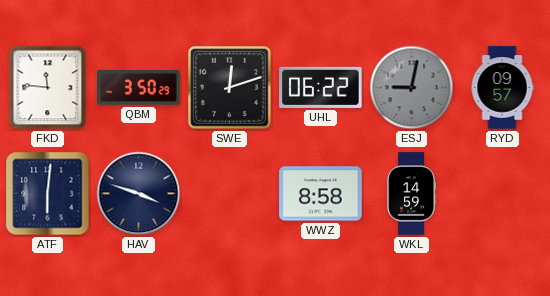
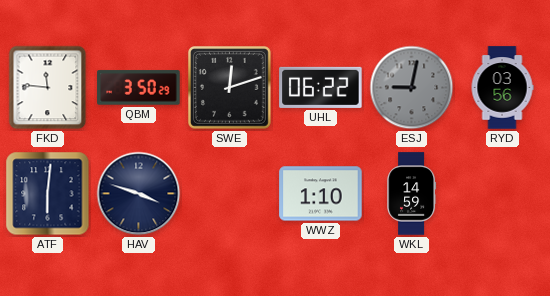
RYD: 09:57 -> 03:56 (502, 88)
WWZ: 8:58 -> 1:10 (321, 194)
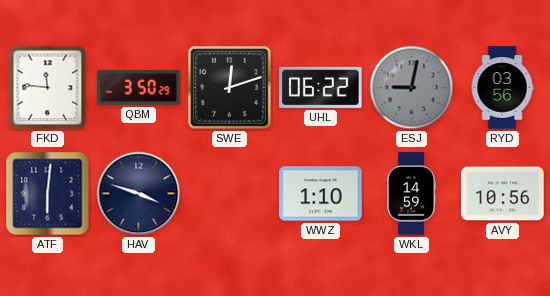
AVY: none -> 10:56 (503, 194)
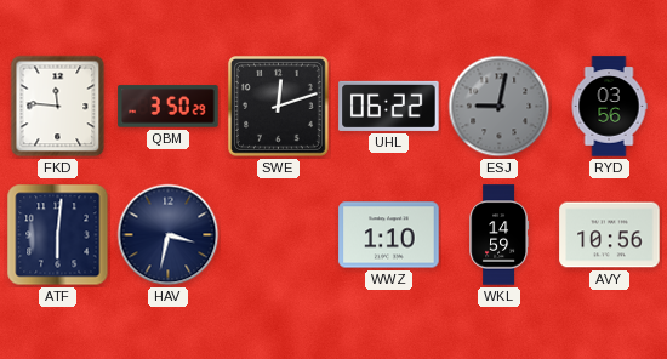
HAV: 3:48 -> 3:32 (169, 235)
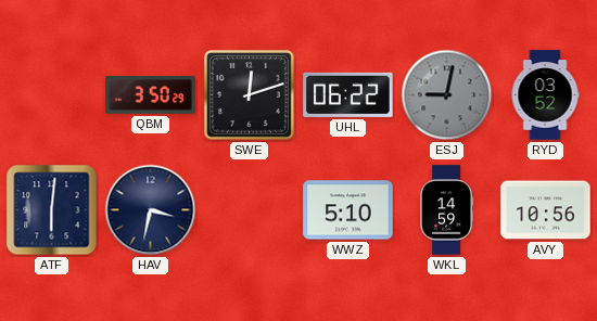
FKD: 11:46 -> none (58, 107)
RYD: 03:56 -> 03:52 (545, 95)
WWZ: 1:10 -> 5:10 (348, 210)
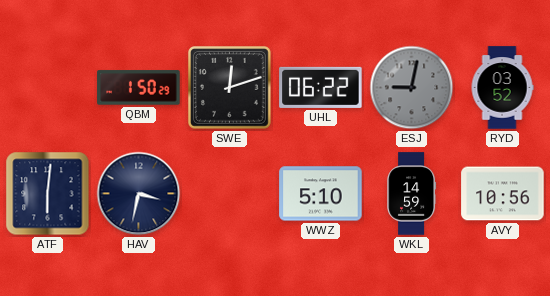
QBM: 3:50 -> 1:50 (139, 88)
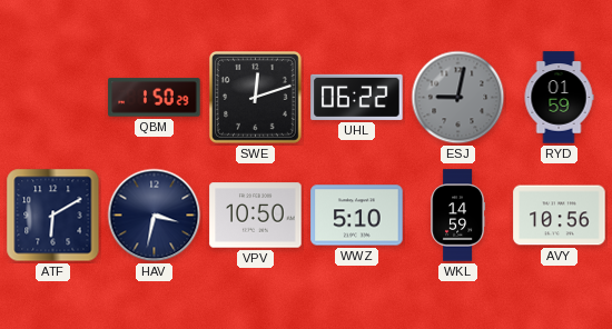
RYD: 03:52 -> 01:59 (559, 98)
ATF: 6:01 -> 6:10 (53, 216)
VPV: none -> 10:50 (256, 216)
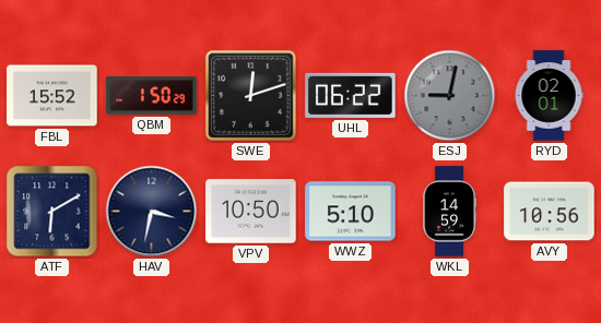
FBL: none -> 15:52 (52, 96)
RYD: 01:59 -> 02:01 (549, 96)
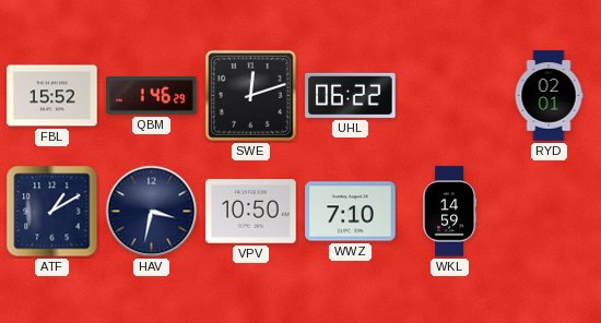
QBM: 1:50 -> 1:46 (152, 96)
ESJ: 9:02 -> none (450, 96)
ATF: 6:10 -> 1:10 (52, 212)
WWZ: 5:10 -> 7:10 (351, 212)
AVY: 10:56 -> none (550, 212)
